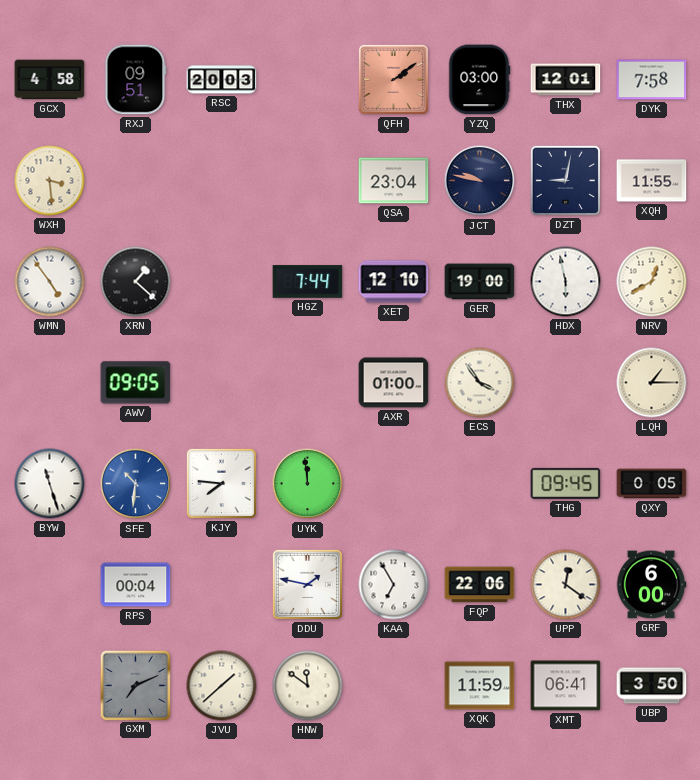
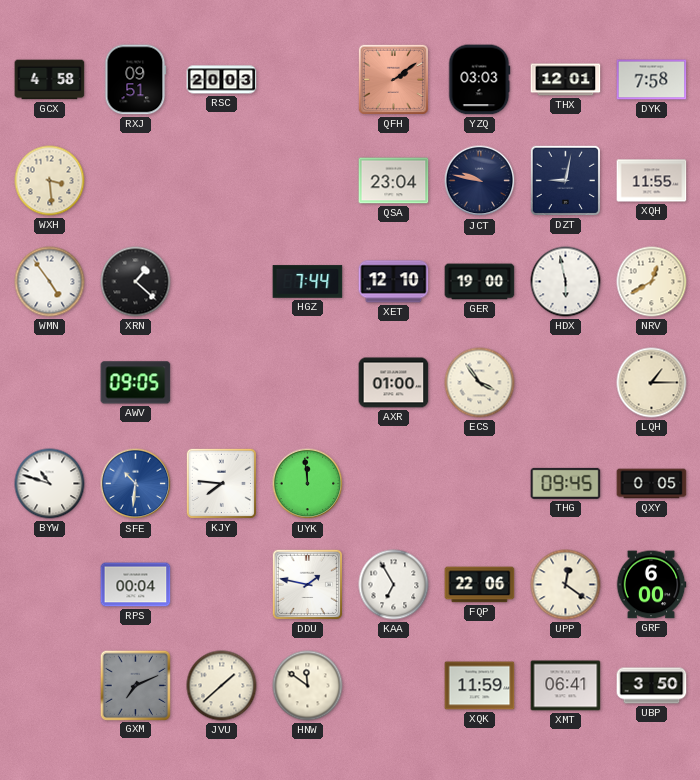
YZQ: 03:00 -> 03:03 (479, 80)
BYW: 11:27 -> 10:48 (50, 484)
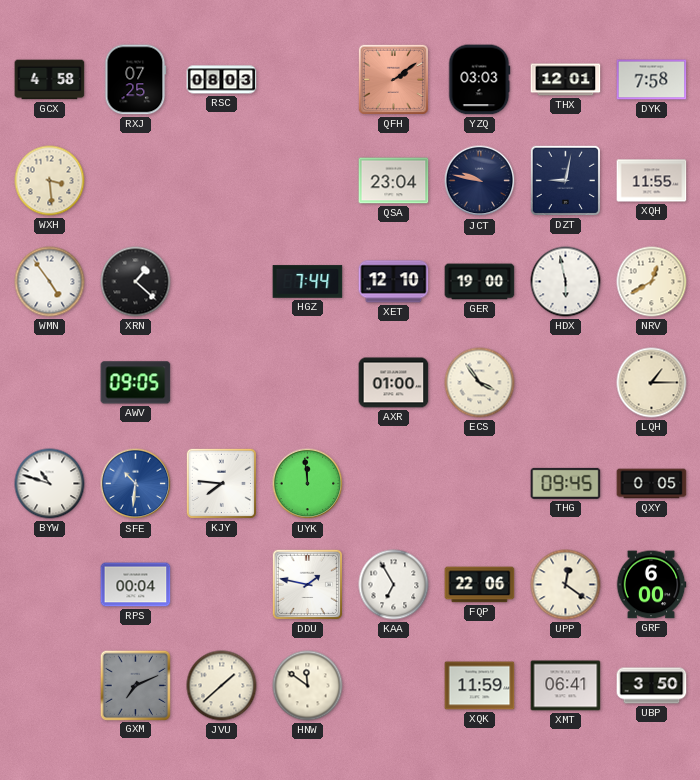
RXJ: 09:51 -> 07:25 (136, 80)
RSC: 20:03 -> 08:03 (222, 80)
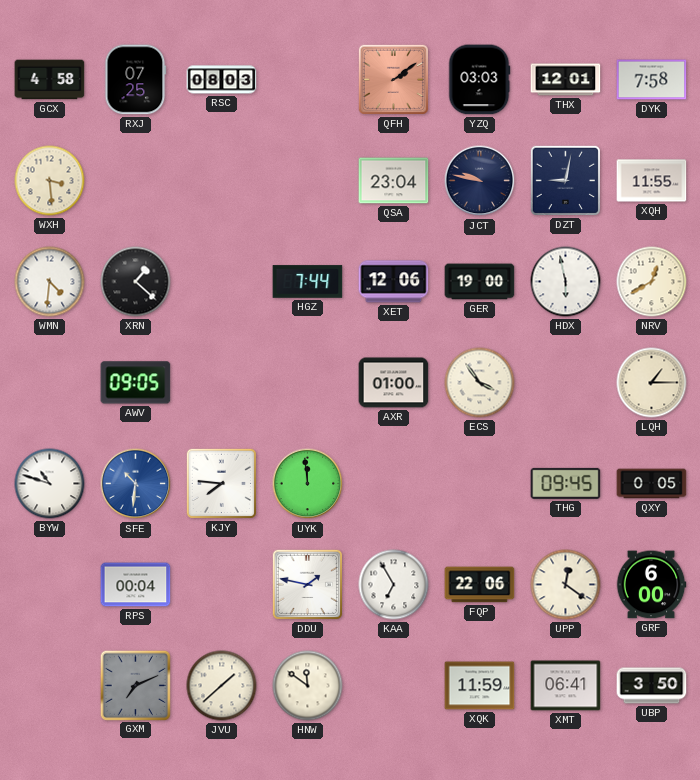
WMN: 4:54 -> 4:31 (50, 282)
XET: 12:10 -> 12:06 (394, 282)
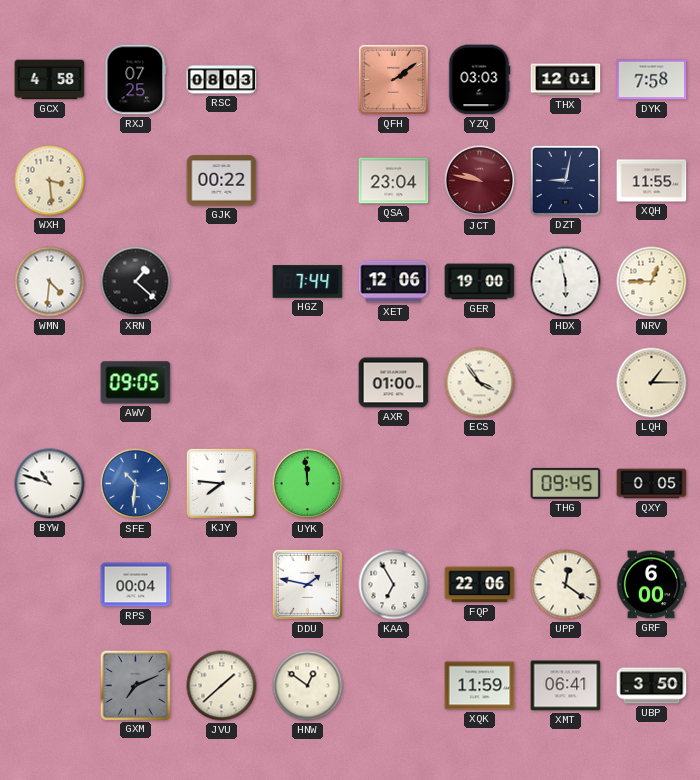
GJK: none -> 00:22 (222, 181)
JCT dial: navy -> burgundy (480, 181)
NRV: 12:40 -> 12:45 (652, 282)
HNW: 11:51 -> 12:51 (308, 686)
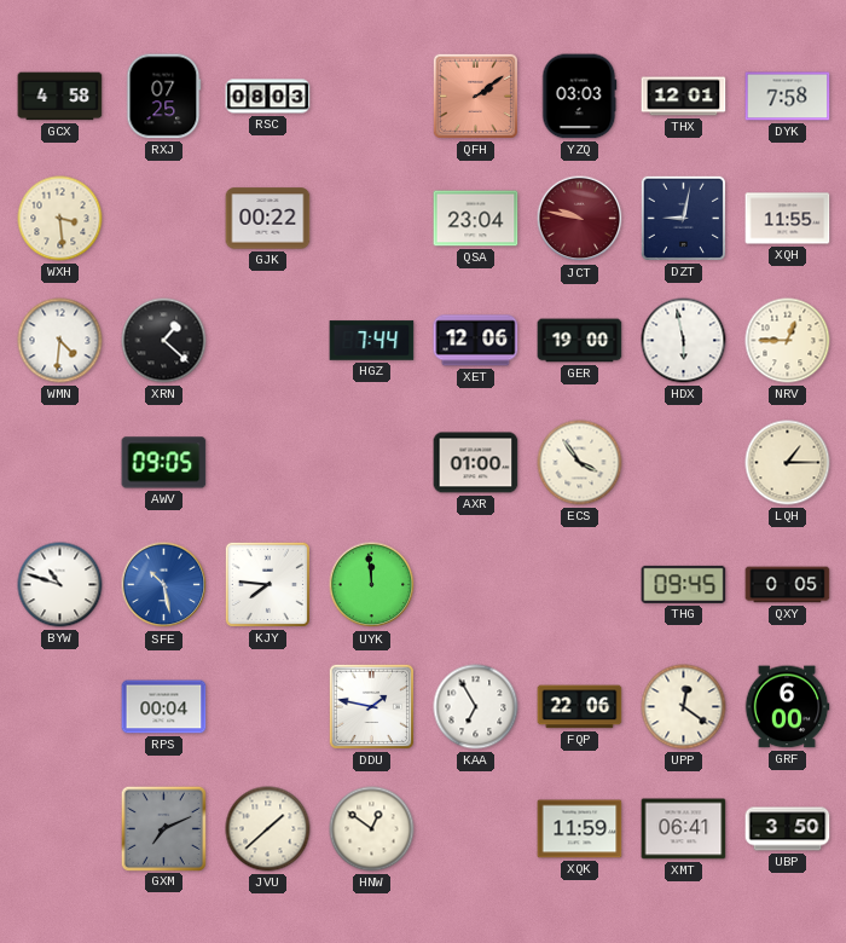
SFE: 10:31 -> 10:28 (164, 585)
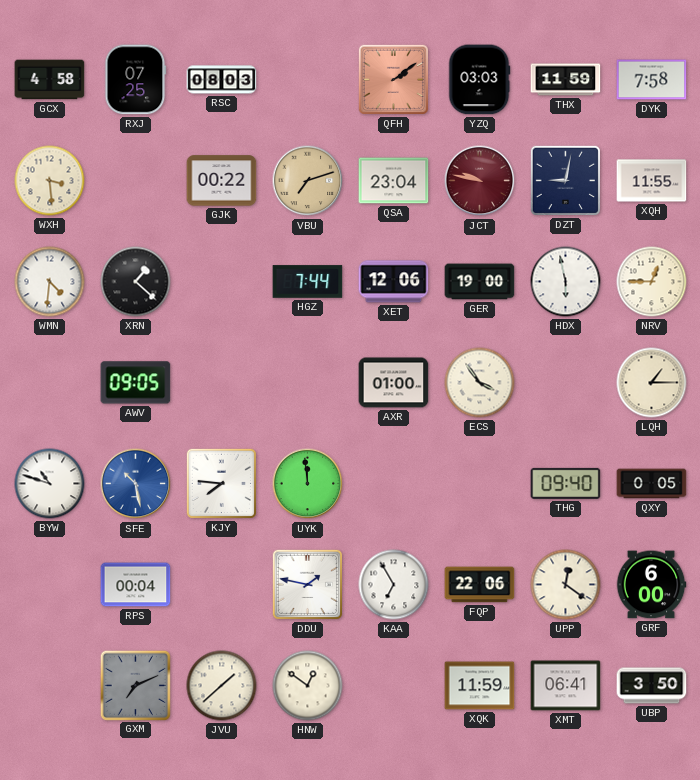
THX: 12:01 -> 11:59 (566, 80)
VBU: none -> 7:12 (308, 181)
THG: 09:45 -> 09:40 (566, 483)
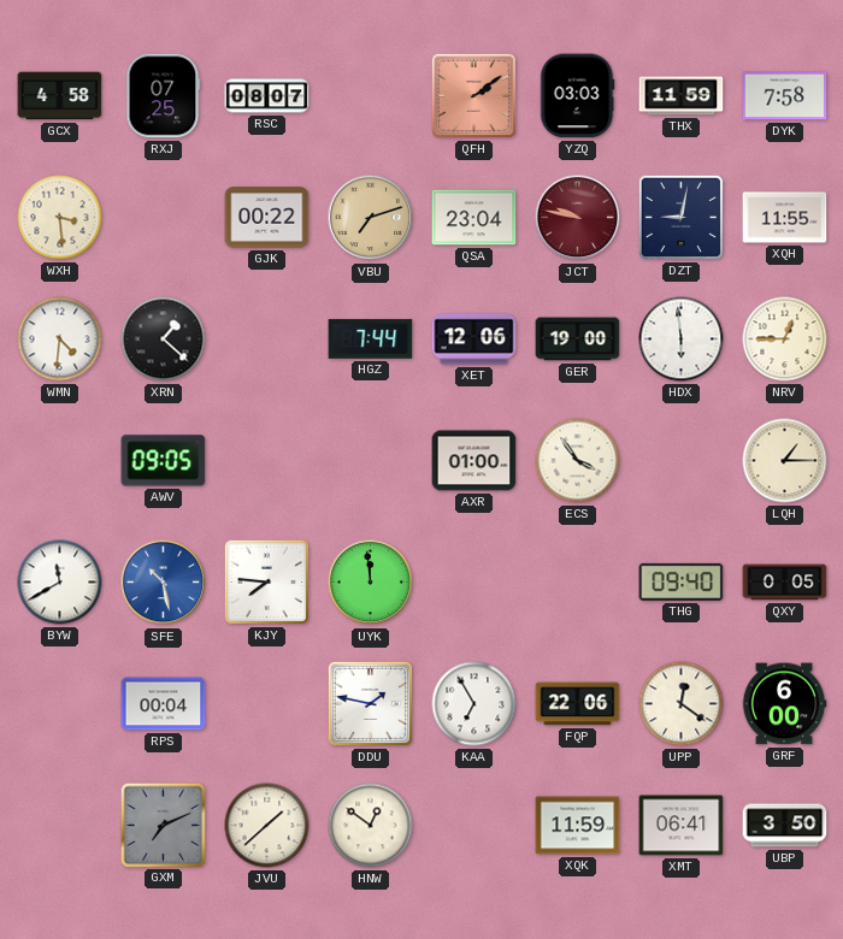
RSC: 08:03 -> 08:07 (267, 96)
HDX: 5:58 -> 5:59 (682, 339)
BYW: 10:48 -> 11:40 (60, 583)
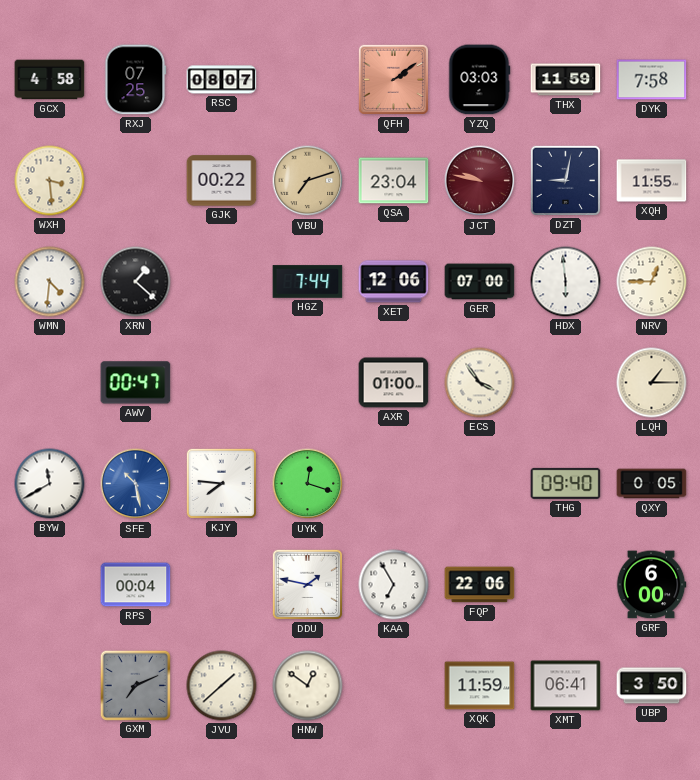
GER: 19:00 -> 07:00 (480, 282)
AWV: 09:05 -> 00:47 (136, 383)
UYK: 11:59 -> 12:18 (308, 484)
UPP: 12:21 -> none (682, 704)
